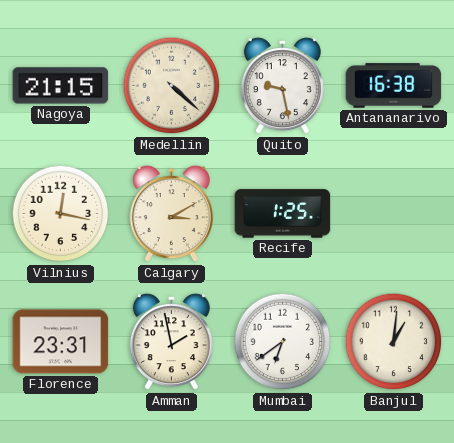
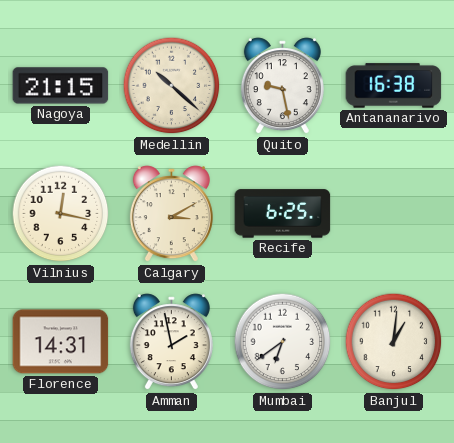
Medellin: 4:22 -> 10:22 (172, 86)
Recife: 1:25 -> 6:25 (283, 214)
Florence: 23:31 -> 14:31 (61, 342)
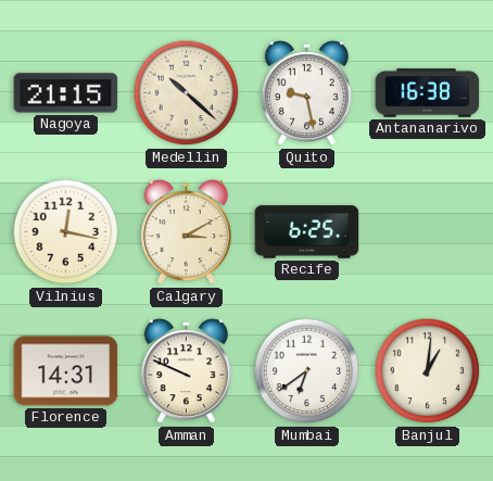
Amman: 1:58 -> 9:49 (186, 371)
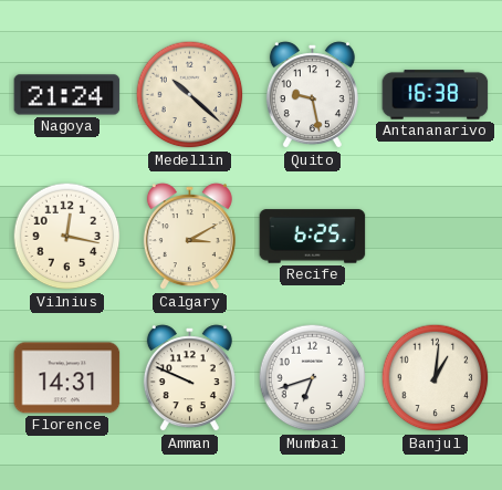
Nagoya: 21:15 -> 21:24 (67, 95)
Mumbai: 6:39 -> 6:42 (313, 378)
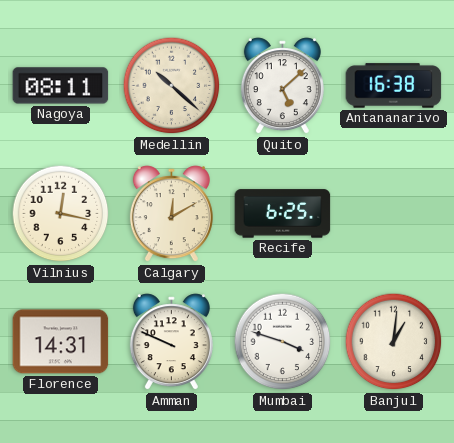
Nagoya: 21:24 -> 08:11 (61, 86)
Quito: 9:28 -> 5:08 (282, 86)
Calgary: 3:10 -> 12:10 (171, 214)
Mumbai: 6:42 -> 3:48 (283, 342)
